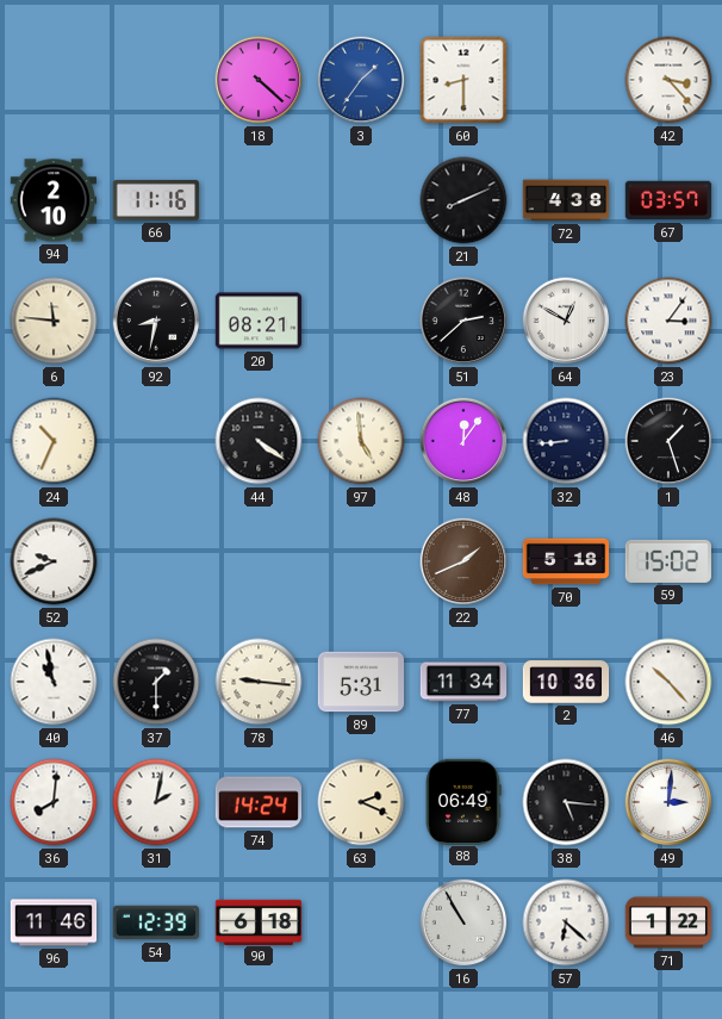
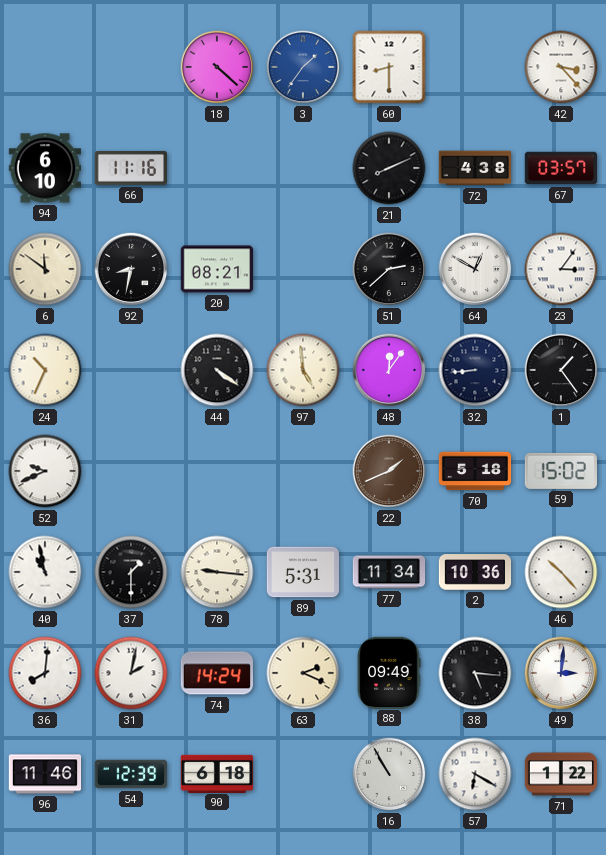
94: 2:10 -> 6:10 (44, 168)
6: 11:46 -> 11:51 (45, 269)
1: 1:27 -> 1:24 (561, 370)
88: 06:49 -> 09:49 (389, 672)
57: 6:22 -> 6:20 (475, 774)
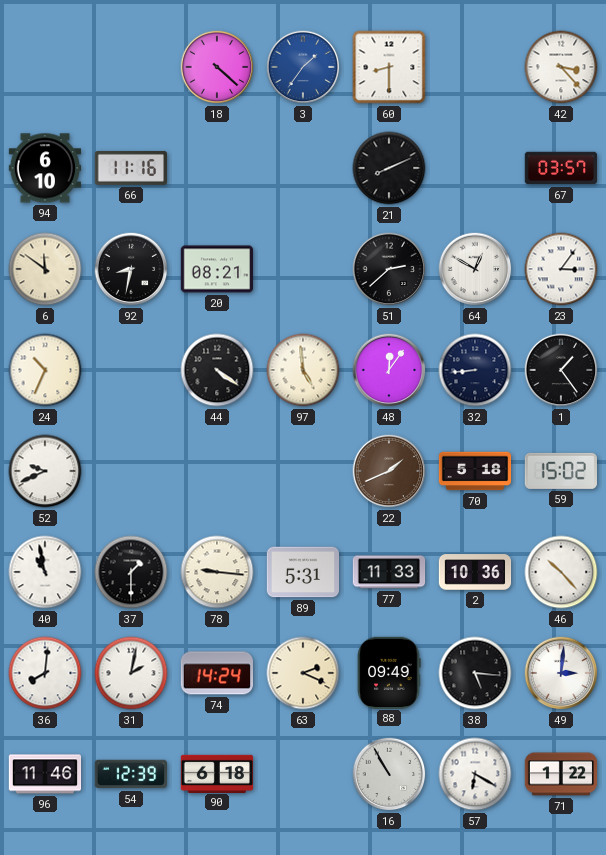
72: 4:38 -> none (475, 168)
77: 11:34 -> 11:33 (389, 572)
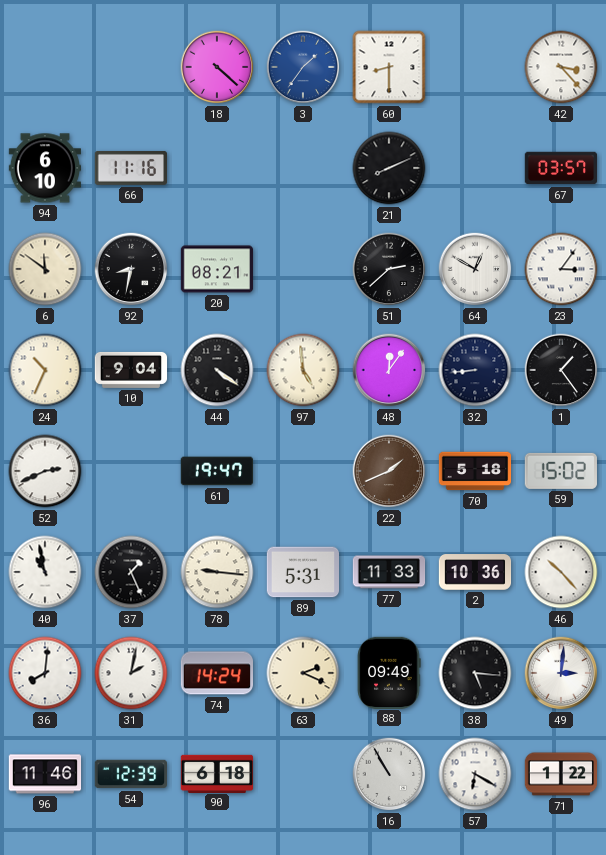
10: none -> 9:04 (131, 370)
52: 9:41 -> 2:41 (45, 471)
61: none -> 19:47 (216, 471)
37: 1:30 -> 1:26 (131, 572)
